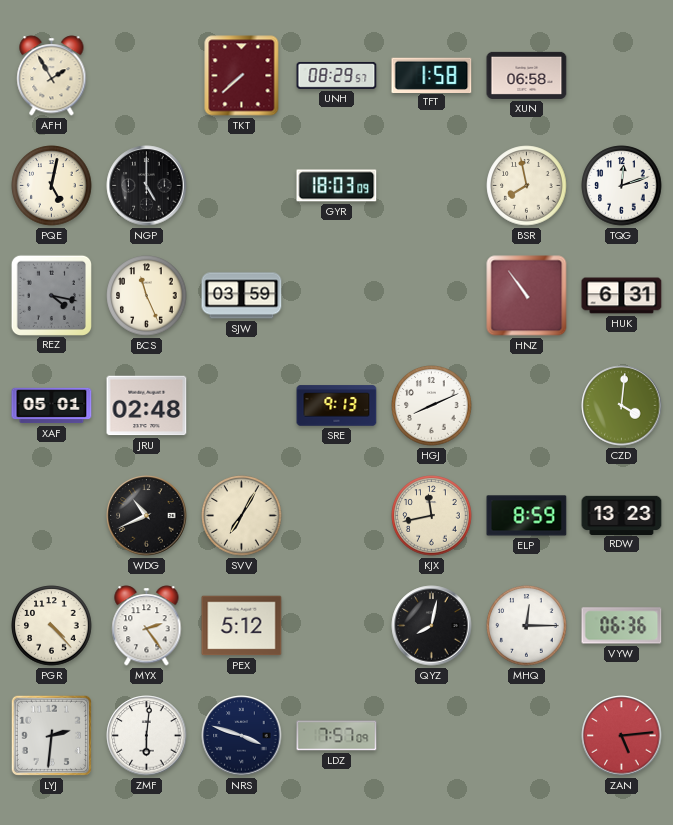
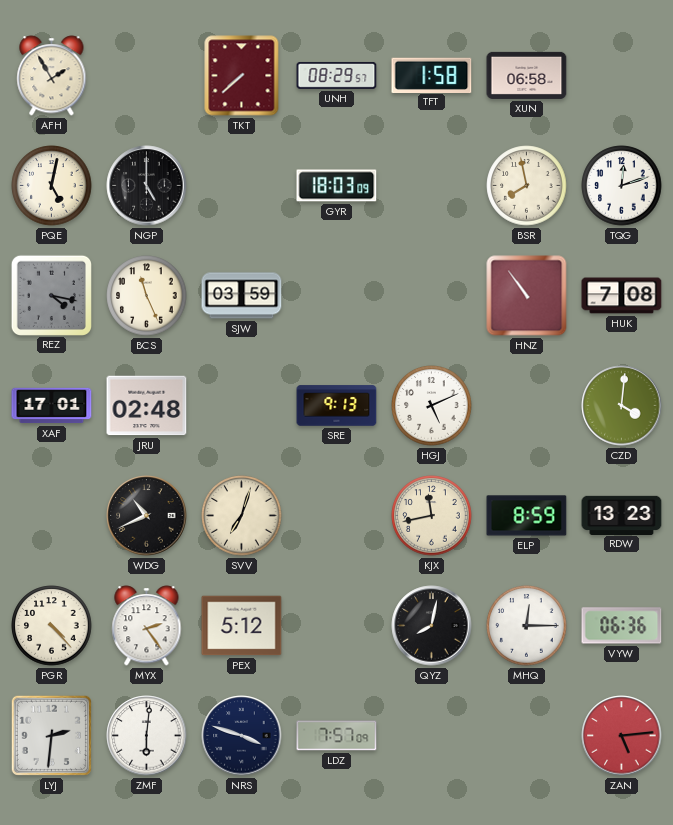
HUK: 6:31 -> 7:08 (622, 296)
XAF: 05:01 -> 17:01 (52, 406)
HGJ: 8:11 -> 5:11 (432, 406)
SVV: 7:05 -> 7:03 (242, 516)
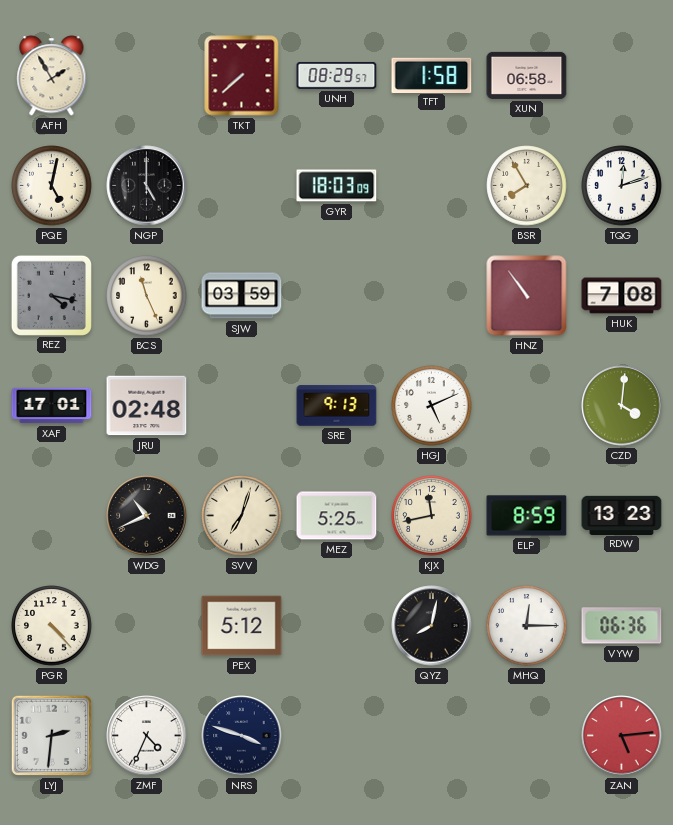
BSR: 7:58 -> 7:55 (527, 186)
MEZ: none -> 5:25 (337, 516)
MYX: 2:24 -> none (147, 626)
ZMF: 6:01 -> 4:34 (147, 736)
LDZ: 7:57 -> none (337, 736)
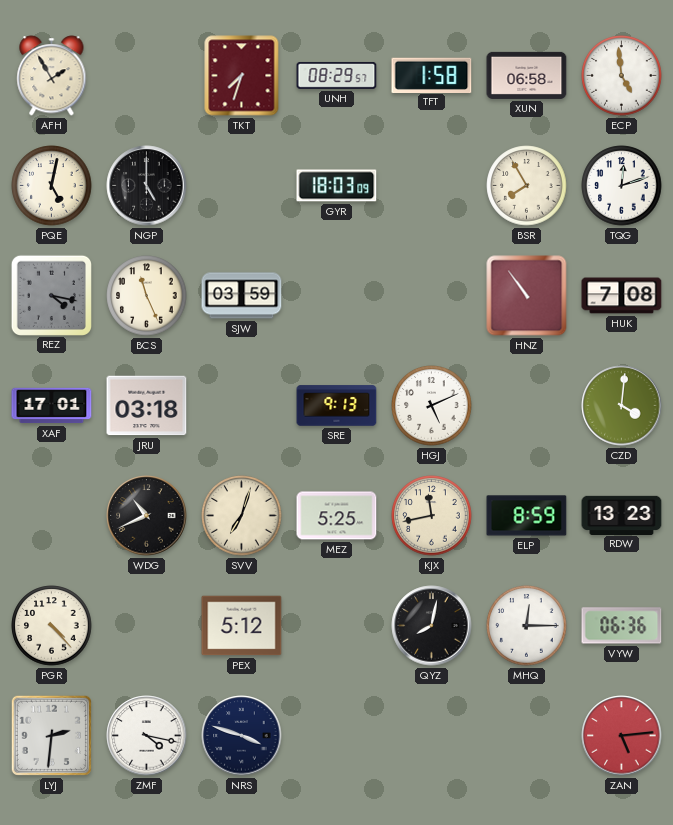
TKT: 7:38 -> 7:33 (242, 76)
ECP: none -> 4:59 (622, 76)
JRU: 02:48 -> 03:18 (147, 406)
ZMF: 4:34 -> 4:17 (147, 736)
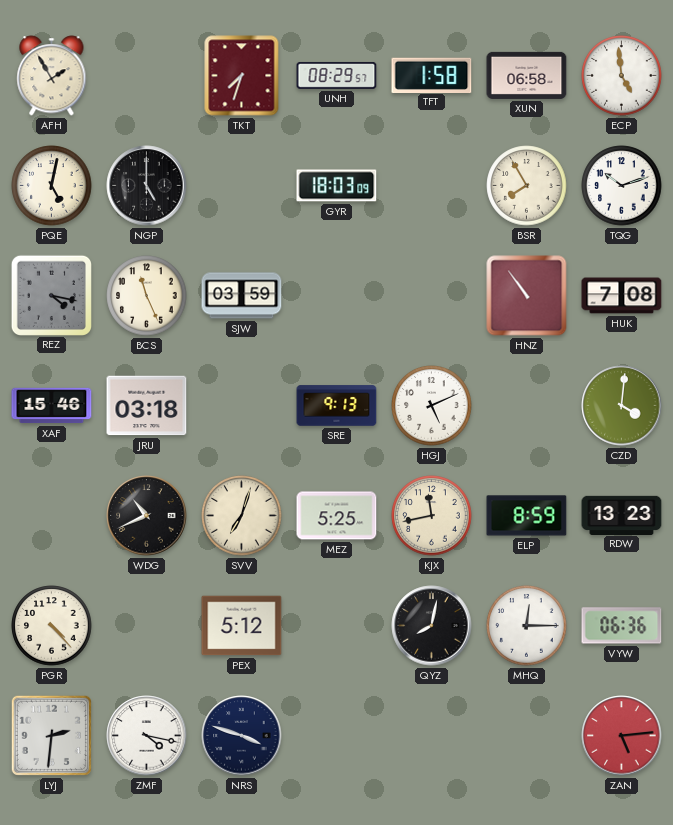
TQG: 12:12 -> 10:12 (622, 186)
XAF: 17:01 -> 15:46 (52, 406)
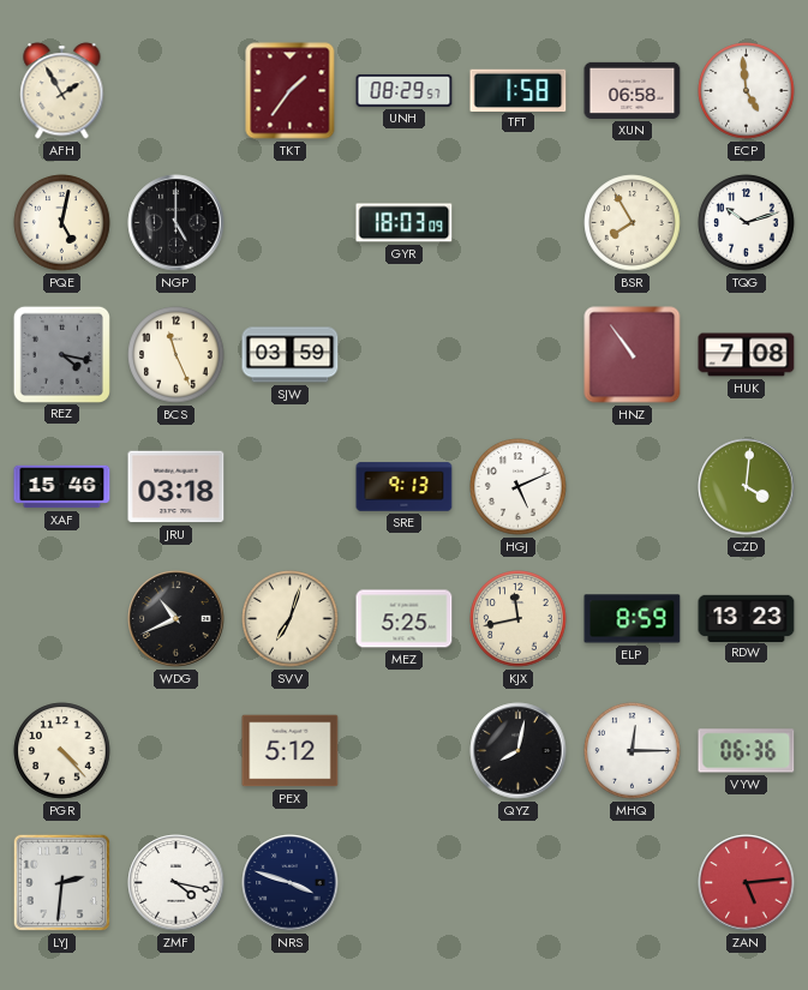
TKT: 7:33 -> 1:36 (291, 91)
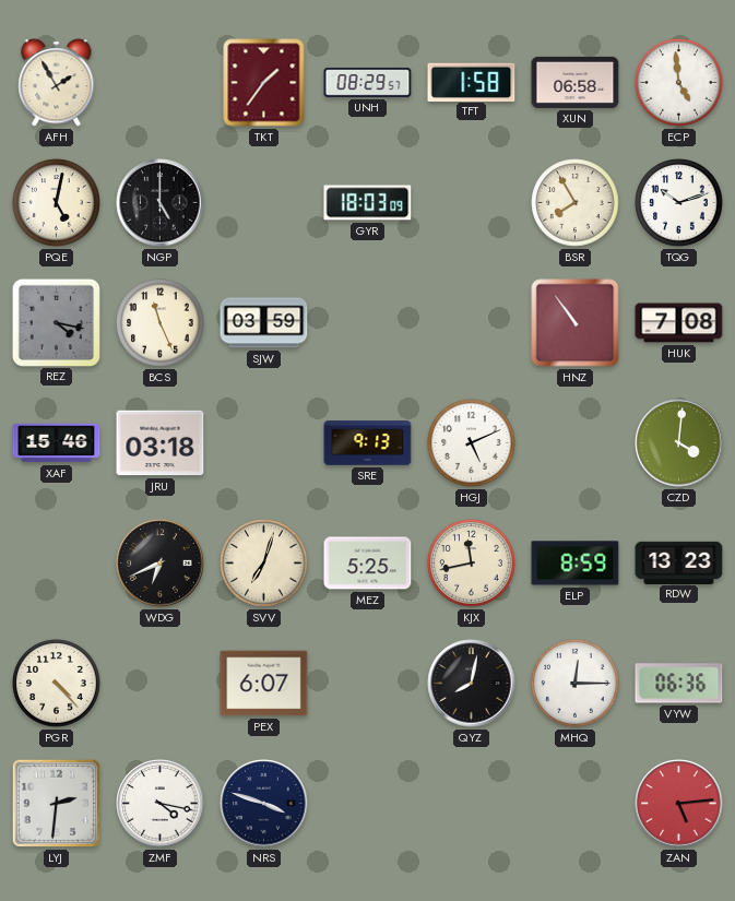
WDG: 10:41 -> 6:41 (161, 564)
PEX: 5:12 -> 6:07 (264, 684)
